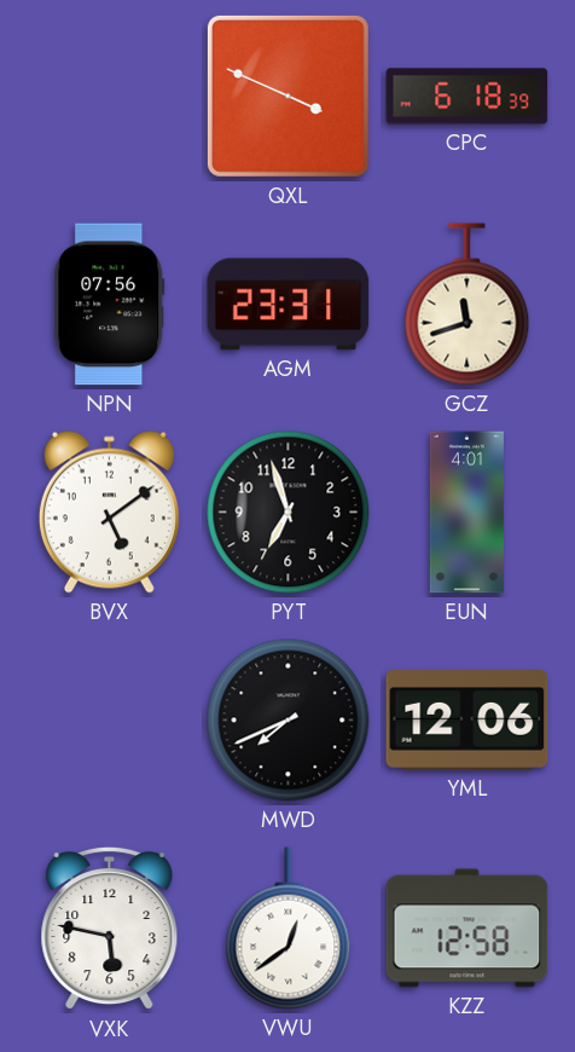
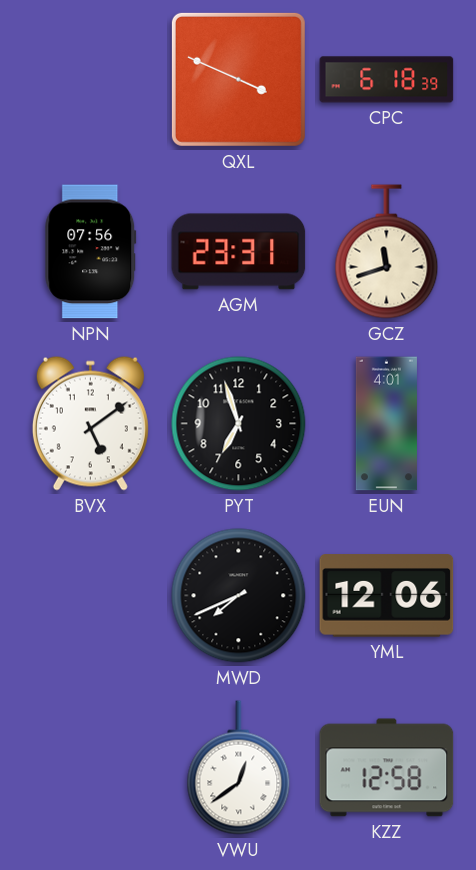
VXK: 5:47 -> none (110, 929)
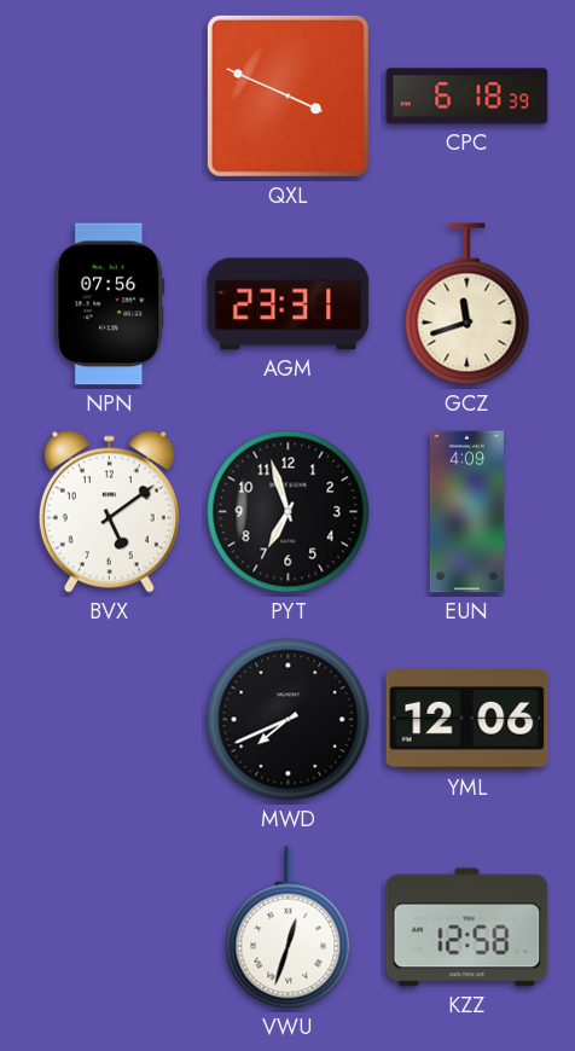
EUN: 4:01 -> 4:09 (466, 512)
VWU: 12:39 -> 12:33 (289, 928)
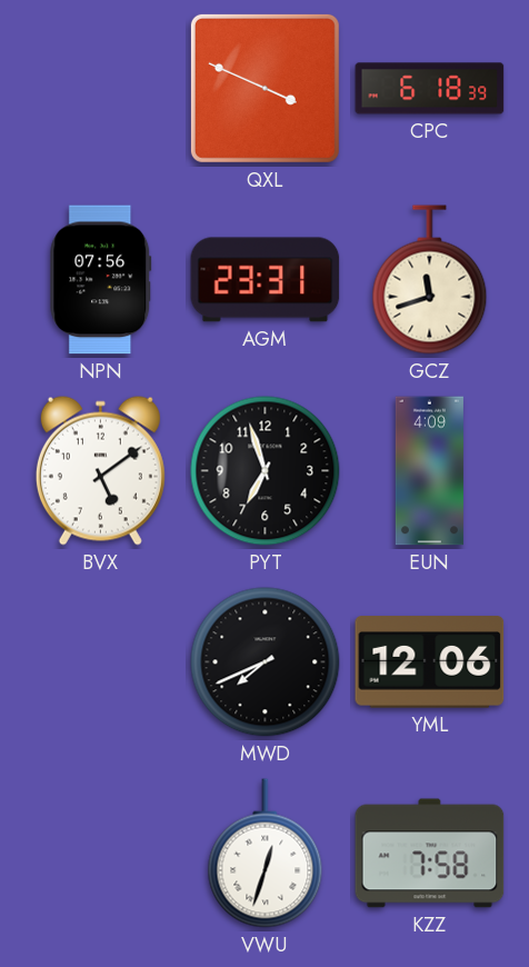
KZZ: 12:58 -> 7:58 (430, 854)
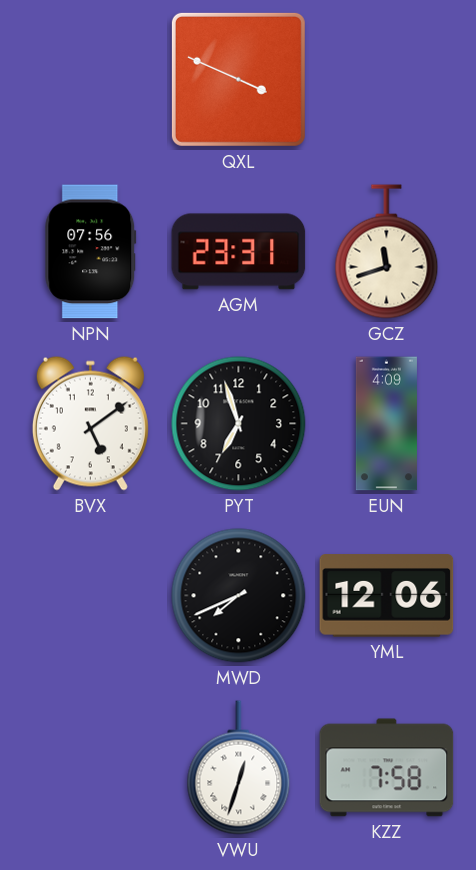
CPC: 6:18 -> none (430, 89)
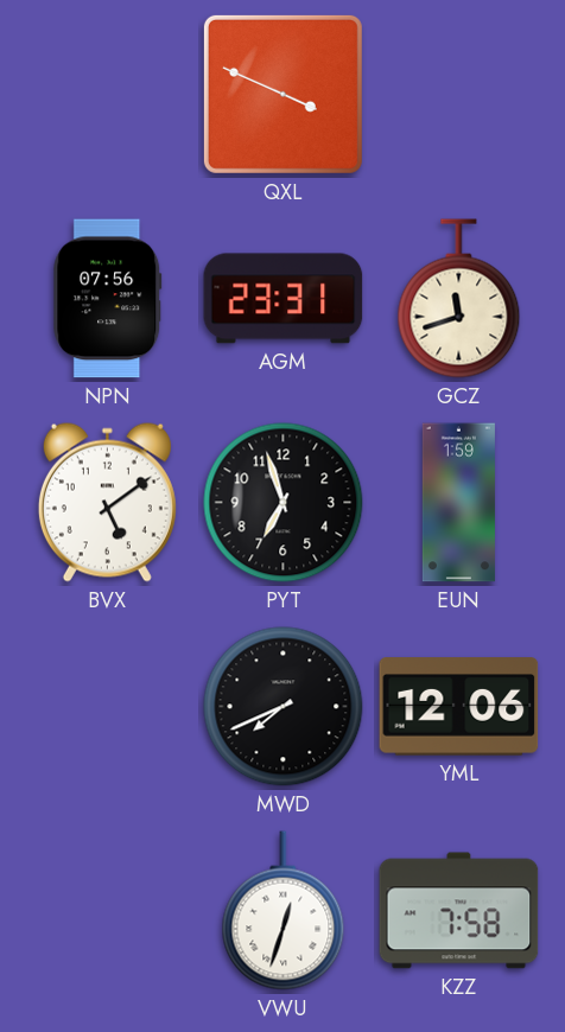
EUN: 4:09 -> 1:59 (458, 503)
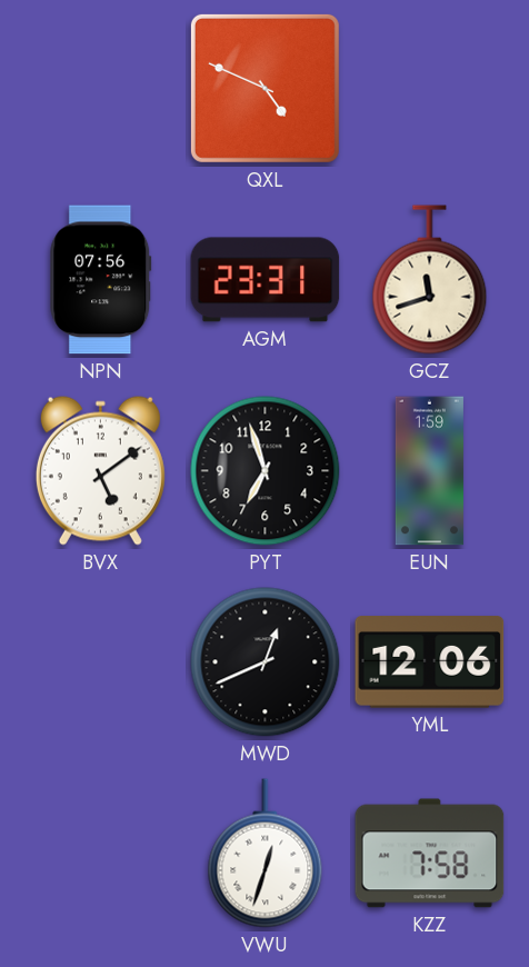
QXL: 3:49 -> 4:49 (264, 88)
MWD: 7:41 -> 12:41 (266, 662)
